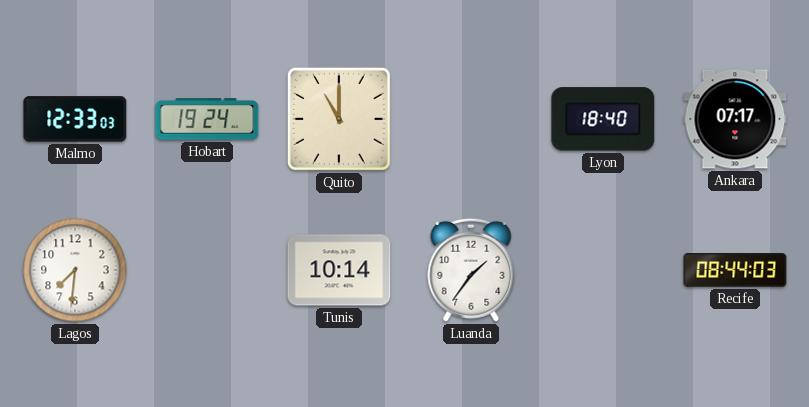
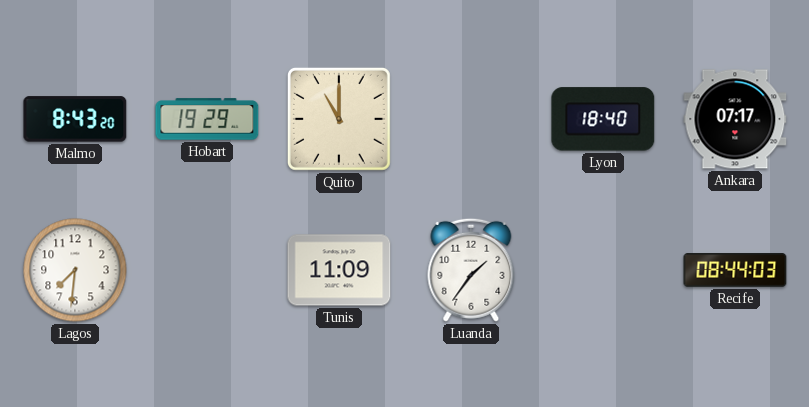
Malmo: 12:33 -> 8:43 (75, 119)
Hobart: 19:24 -> 19:29 (207, 119)
Tunis: 10:14 -> 11:09 (339, 270)
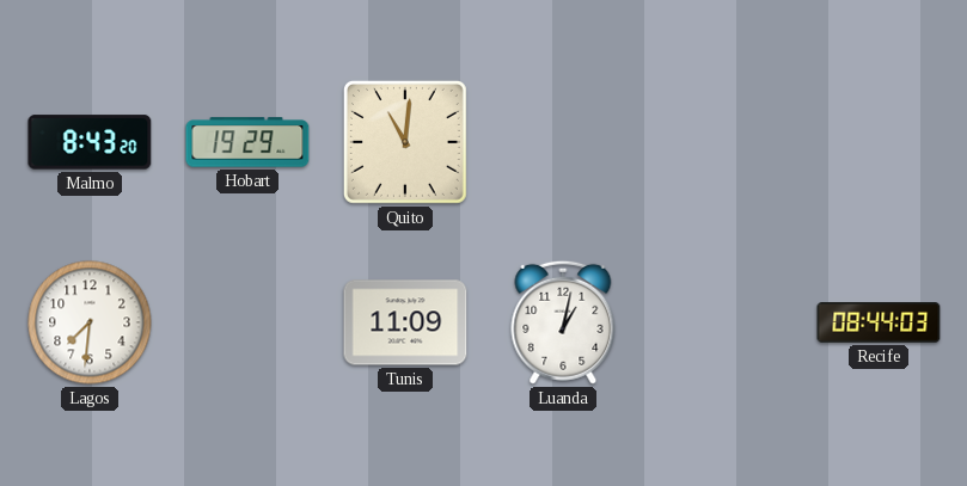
Quito: 11:00 -> 11:01 (405, 142)
Lyon: 18:40 -> none (603, 119)
Ankara: 07:17 -> none (735, 119)
Luanda: 1:36 -> 1:02 (563, 322)
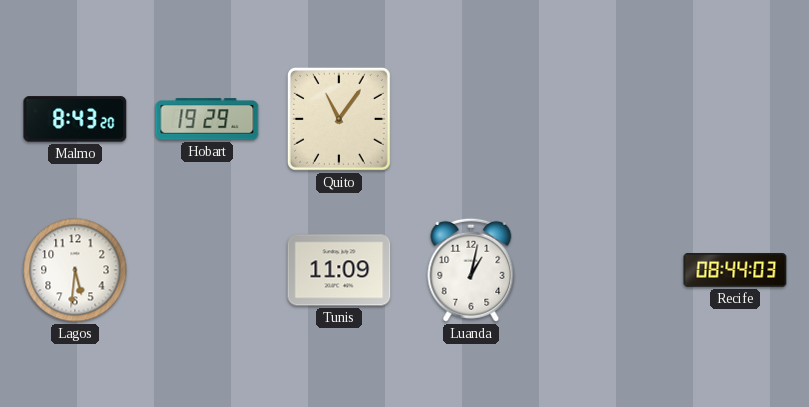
Quito: 11:01 -> 11:06 (339, 119)
Lagos: 7:31 -> 5:31 (75, 270)
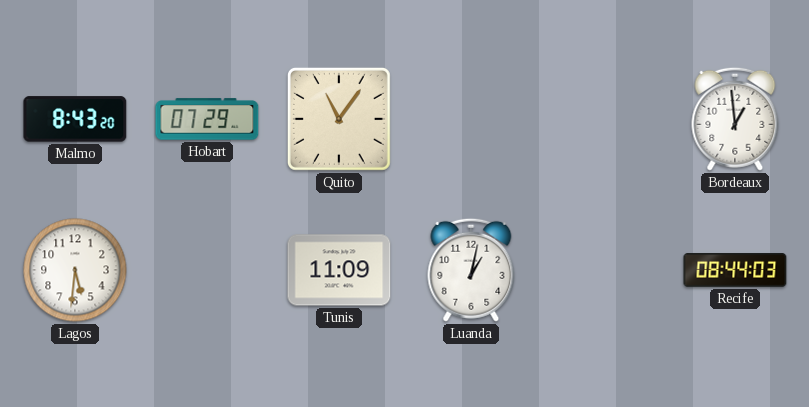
Hobart: 19:29 -> 07:29 (207, 119)
Bordeaux: none -> 12:59 (735, 119)
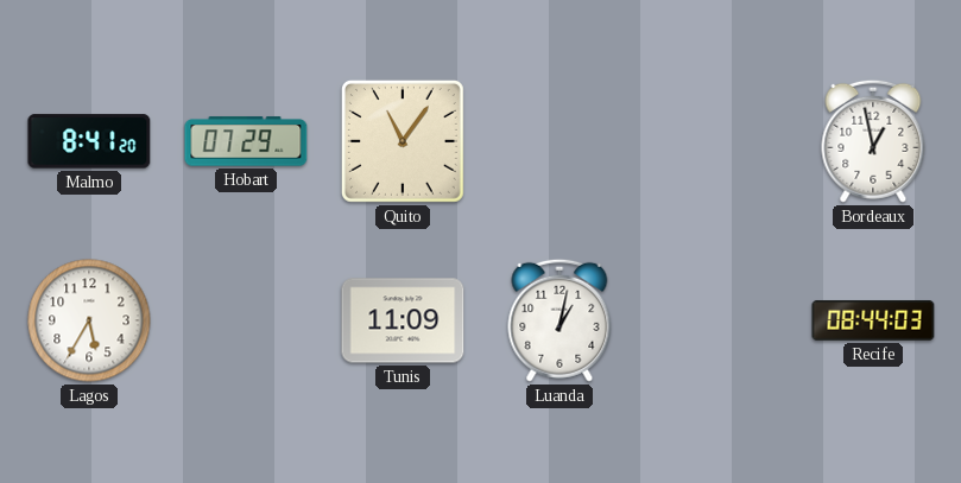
Malmo: 8:43 -> 8:41 (89, 141)
Bordeaux: 12:59 -> 12:58 (873, 141)
Lagos: 5:31 -> 5:35 (89, 320)
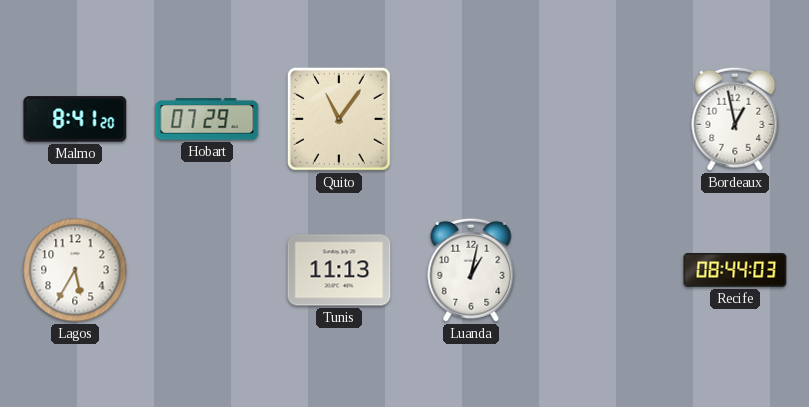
Tunis: 11:09 -> 11:13 (339, 270)
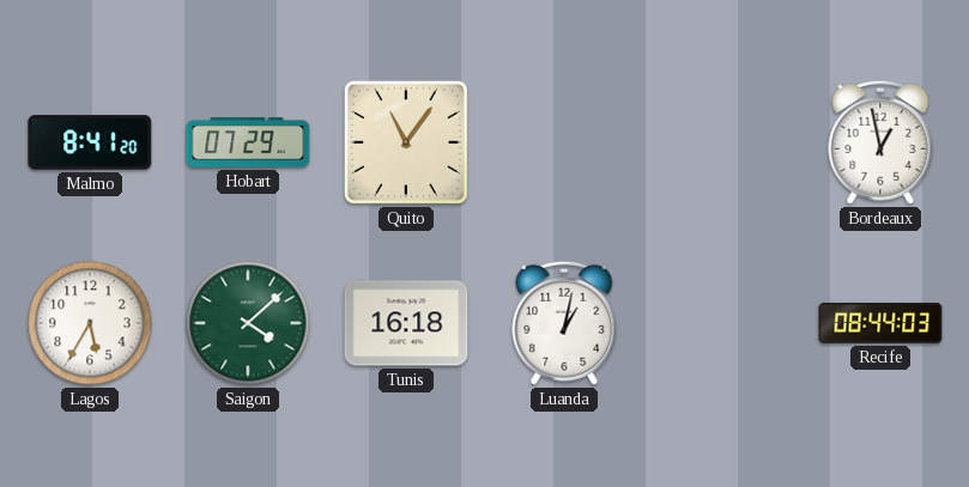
Saigon: none -> 4:08 (248, 323)
Tunis: 11:13 -> 16:18 (406, 323)
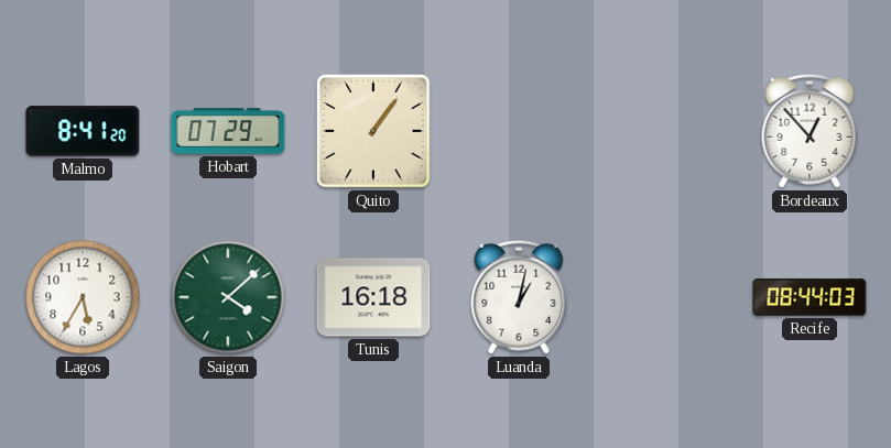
Quito: 11:06 -> 1:06 (373, 131)
Bordeaux: 12:58 -> 12:53 (809, 131)
